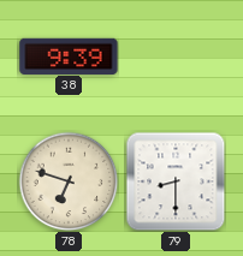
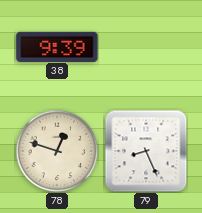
78: 6:48 -> 12:48 (57, 151)
79: 8:30 -> 8:26 (146, 151)
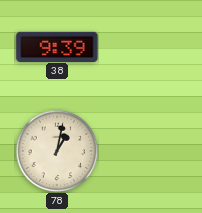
78: 12:48 -> 1:02 (57, 151)
79: 8:26 -> none (146, 151)
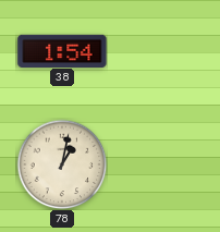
38: 9:39 -> 1:54 (62, 50)
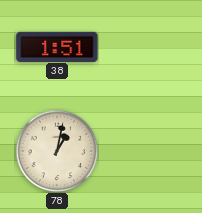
38: 1:54 -> 1:51 (57, 46)
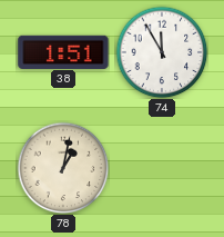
74: none -> 11:55 (162, 52)
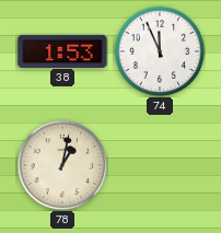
38: 1:51 -> 1:53 (62, 50)
74: 11:55 -> 11:56 (160, 51)
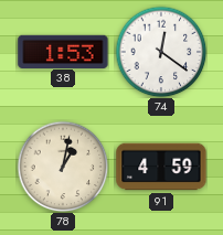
74: 11:56 -> 12:21 (161, 52)
91: none -> 4:59 (161, 167)
